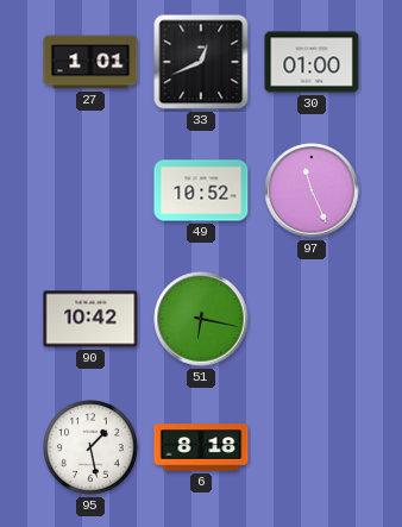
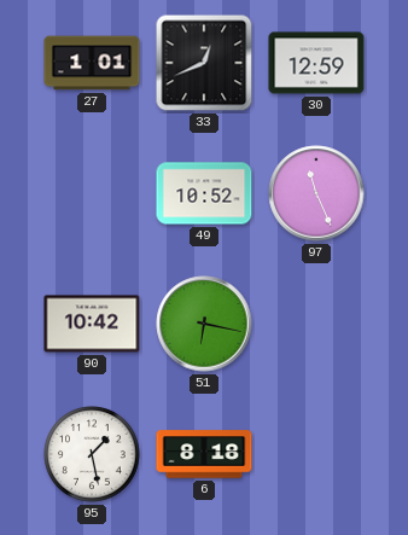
30: 01:00 -> 12:59 (316, 63)
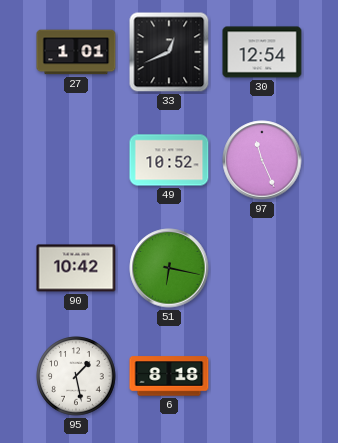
30: 12:59 -> 12:54 (262, 52)
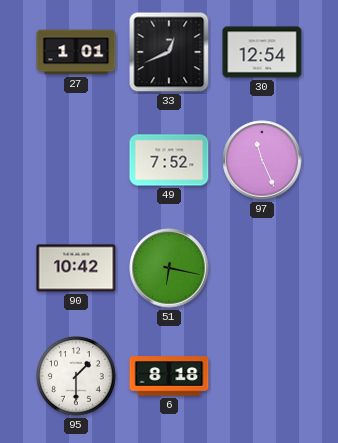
49: 10:52 -> 7:52 (169, 160)
95: 1:28 -> 1:30 (76, 376)
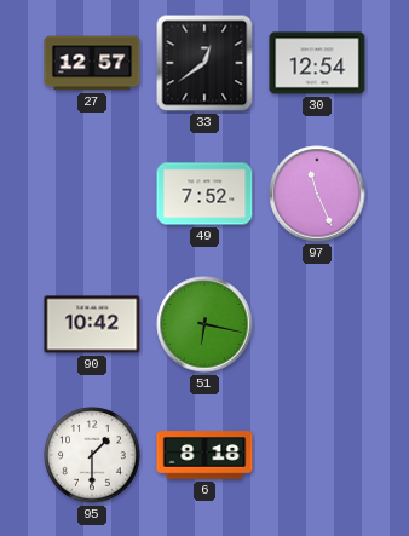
27: 1:01 -> 12:57 (92, 63)
33: 12:41 -> 12:39 (204, 63)
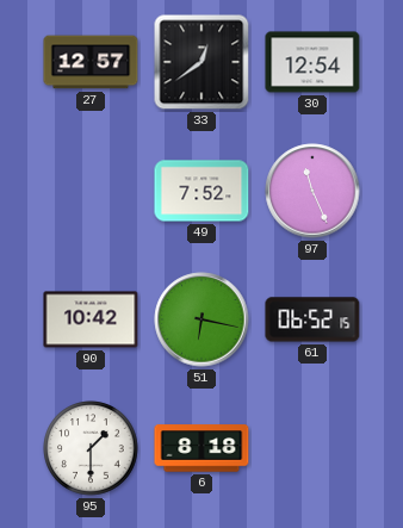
61: none -> 06:52 (312, 319)
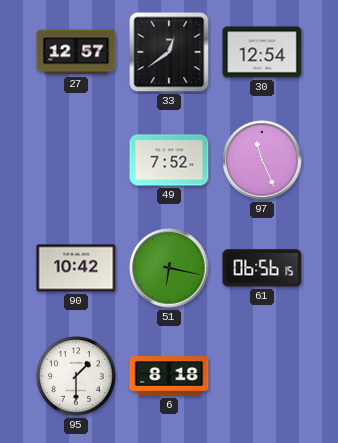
61: 06:52 -> 06:56 (262, 268)
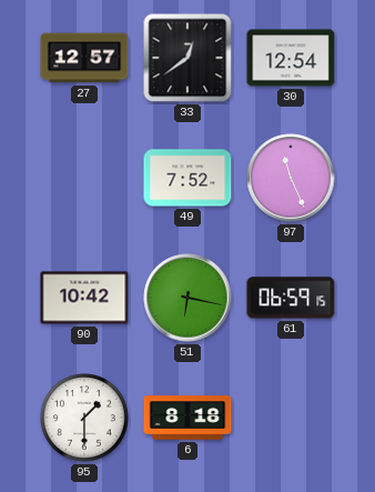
61: 06:56 -> 06:59 (291, 298)
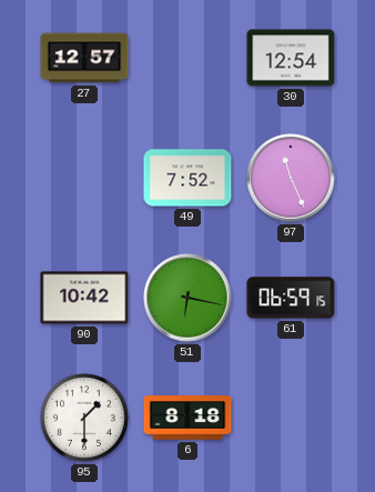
33: 12:39 -> none (187, 58)
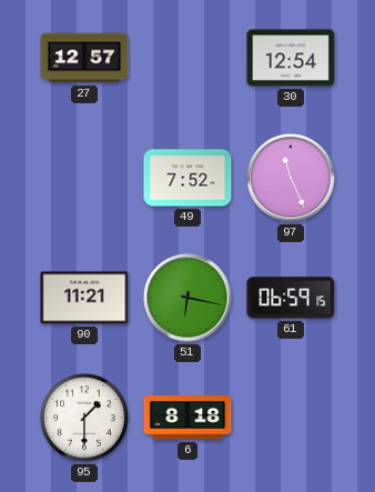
90: 10:42 -> 11:21 (84, 298)
